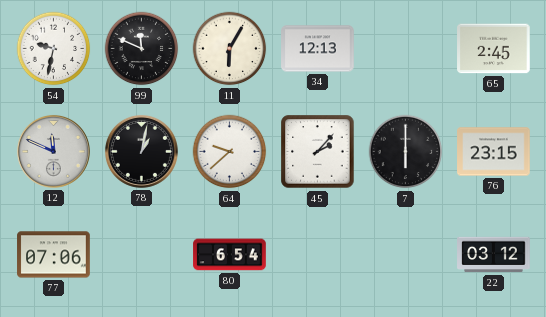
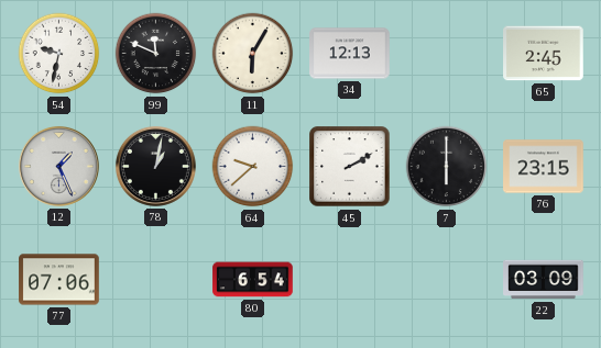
12: 11:49 -> 1:26 (58, 166)
45: 2:07 -> 2:10 (350, 167)
22: 03:12 -> 03:09 (544, 280)
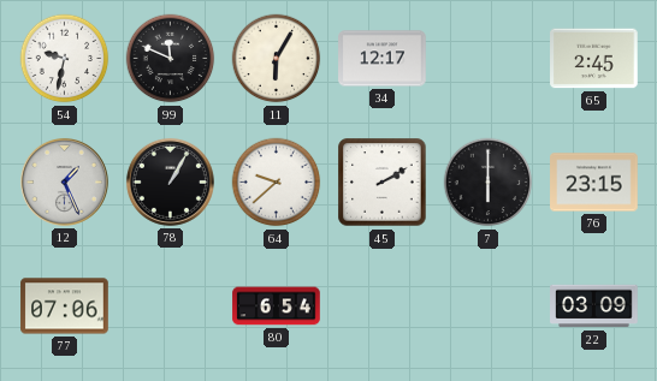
34: 12:13 -> 12:17 (383, 59)
78: 1:02 -> 1:05 (170, 181)
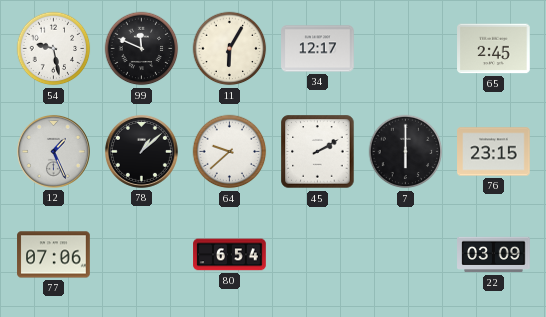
54: 9:32 -> 9:28 (54, 49)
78: 1:05 -> 1:08 (141, 151)
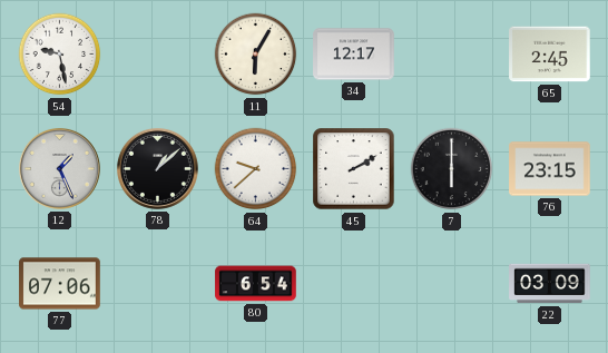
99: 11:49 -> none (142, 49)
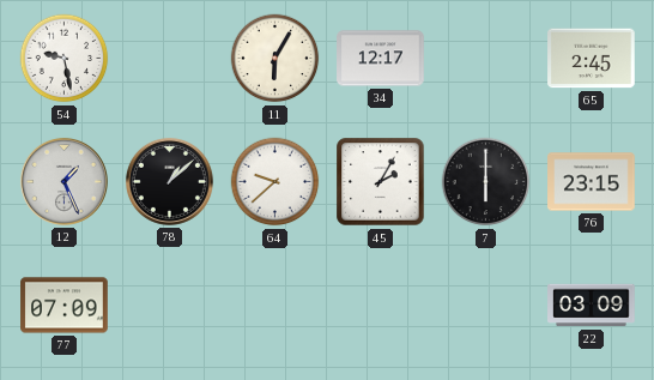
45: 2:10 -> 2:05 (381, 182)
77: 07:06 -> 07:09 (65, 306)
80: 6:54 -> none (256, 284)
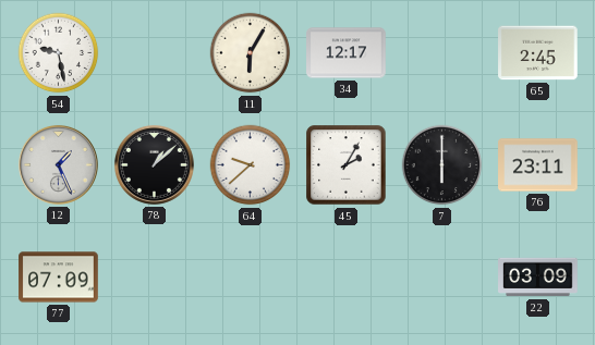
76: 23:15 -> 23:11 (538, 165)
